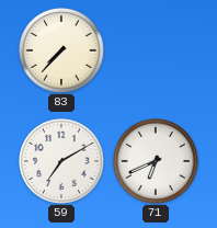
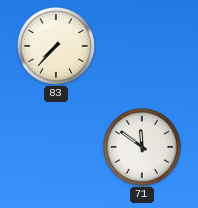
59: 7:10 -> none (62, 162)
71: 6:41 -> 11:51 (143, 148)
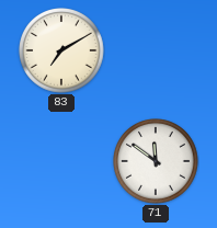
83: 7:37 -> 7:10 (62, 52)
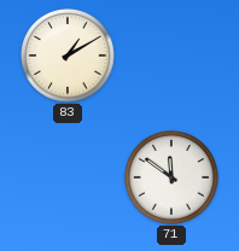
83: 7:10 -> 1:10 (69, 57)
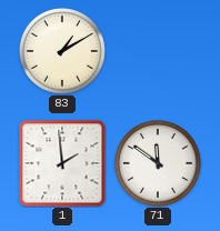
1: none -> 1:59 (62, 163)
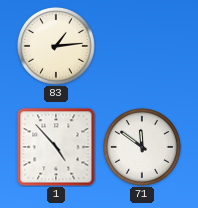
83: 1:10 -> 1:14 (57, 47)
1: 1:59 -> 4:53 (56, 147)
